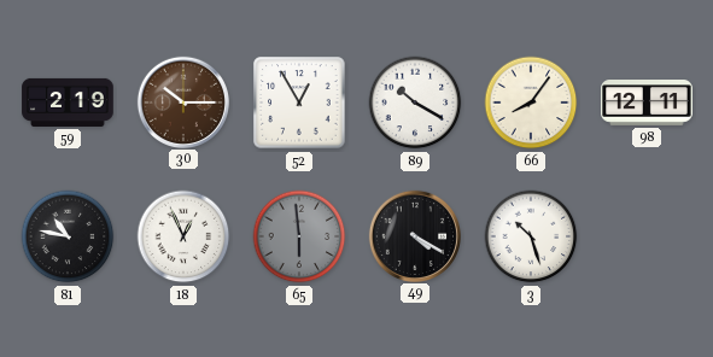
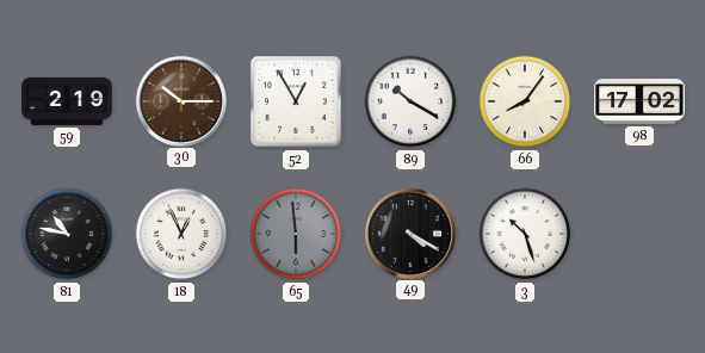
98: 12:11 -> 17:02 (639, 103)
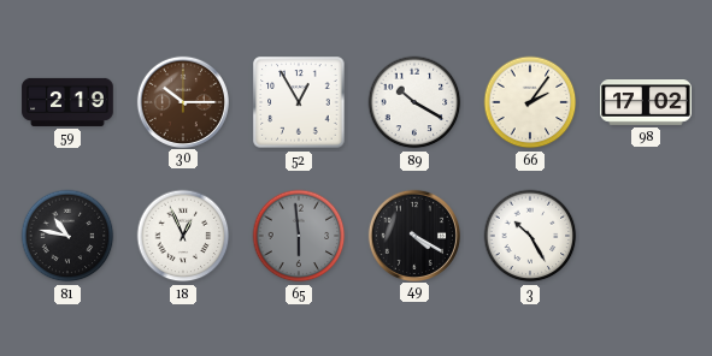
66: 8:06 -> 2:06 (530, 102)
3: 10:27 -> 10:25 (530, 236)
